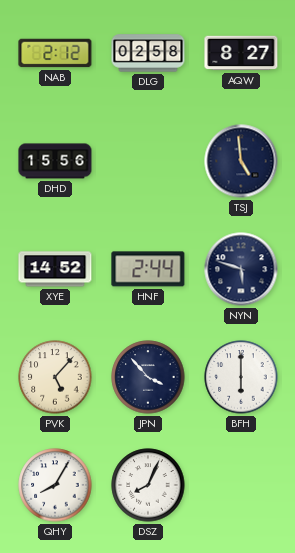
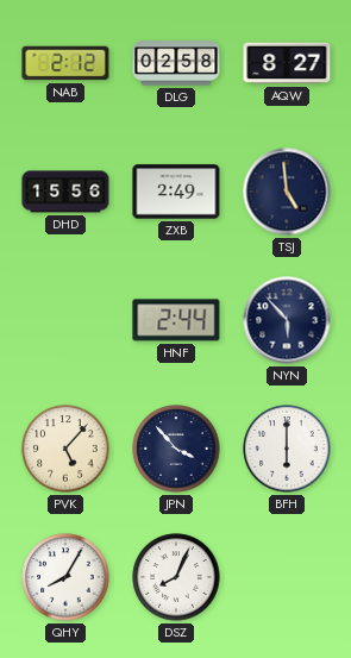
ZXB: none -> 2:49 (176, 192)
XYE: 14:52 -> none (55, 269)
NYN: 5:48 -> 5:53 (287, 320)
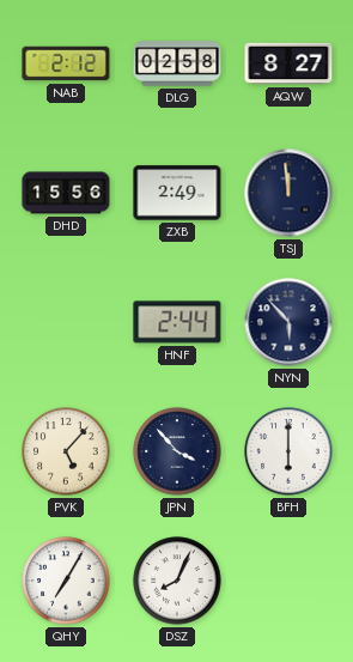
TSJ: 4:59 -> 11:59 (288, 193)
QHY: 8:05 -> 7:05 (66, 581)
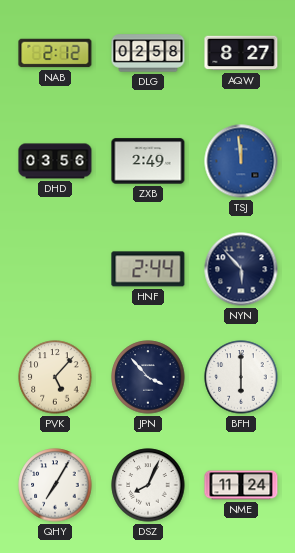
DHD: 15:56 -> 03:56 (55, 161)
TSJ dial: navy -> blue (241, 161)
NME: none -> 11:24 (241, 485)
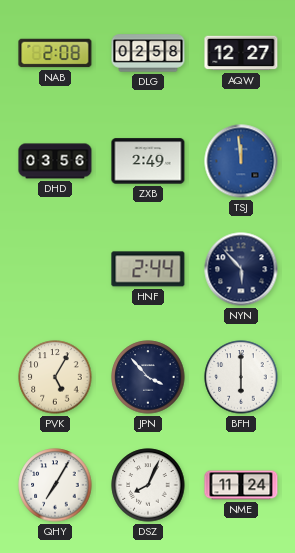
NAB: 2:12 -> 2:08 (55, 53)
AQW: 8:27 -> 12:27 (241, 53)
PVK: 5:07 -> 5:05 (55, 377)
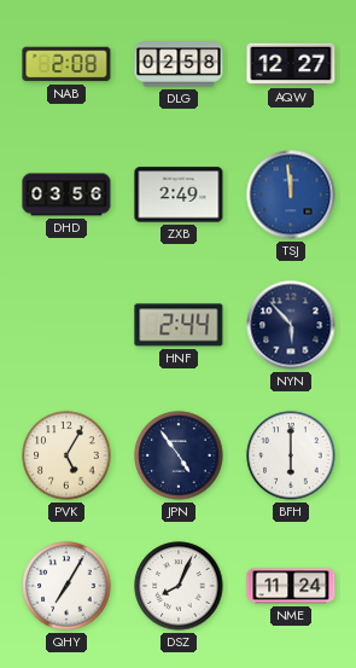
JPN: 3:53 -> 4:54 (179, 455)
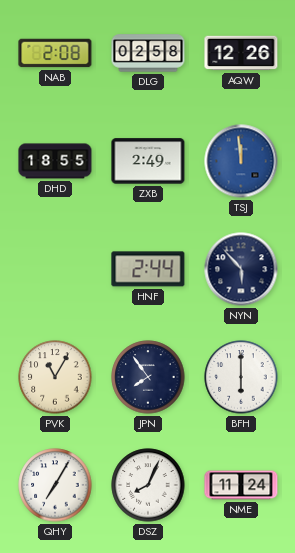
AQW: 12:27 -> 12:26 (241, 53)
DHD: 03:56 -> 18:55 (55, 161)
PVK: 5:05 -> 11:05 (55, 377)
JPN: 4:54 -> 7:54 (148, 377)
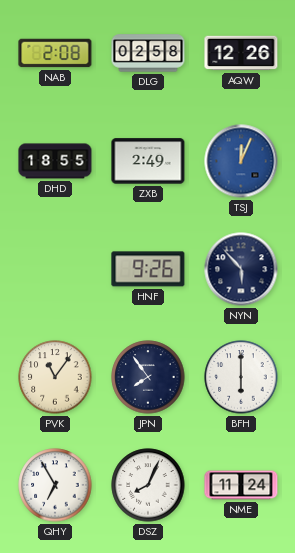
TSJ: 11:59 -> 12:04 (241, 161)
HNF: 2:44 -> 9:26 (148, 269)
PVK: 11:05 -> 11:06 (55, 377)
QHY: 7:05 -> 6:55 (55, 485)
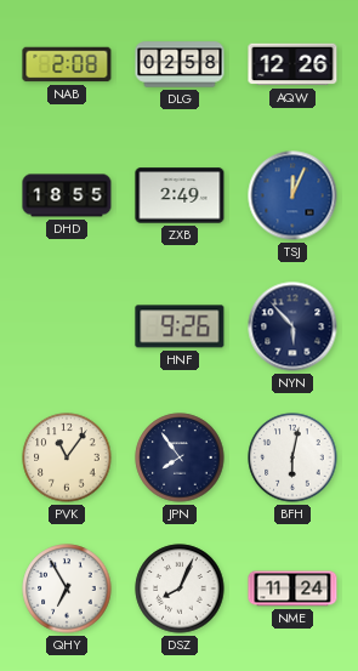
BFH: 6:00 -> 6:02 (292, 457)
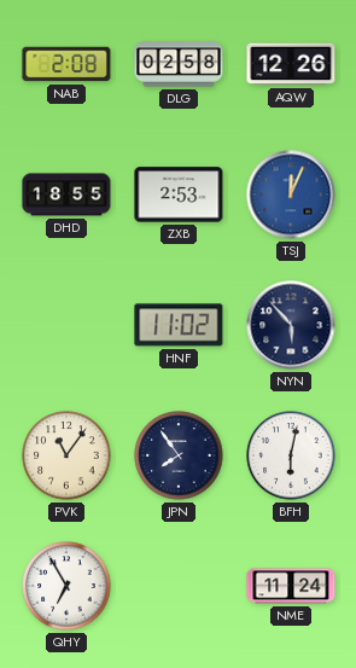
ZXB: 2:49 -> 2:53 (179, 194)
HNF: 9:26 -> 11:02 (179, 325)
DSZ: 8:04 -> none (180, 588)
